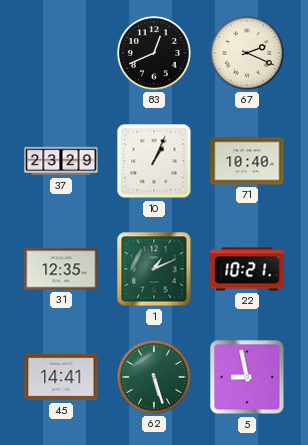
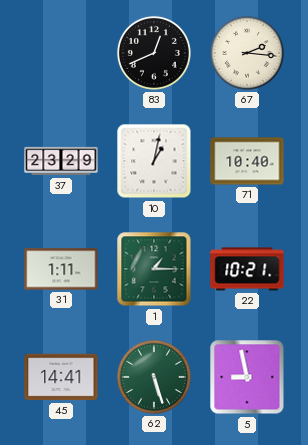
67: 2:19 -> 2:16 (247, 53)
10: 1:04 -> 1:02 (154, 161)
31: 12:35 -> 1:11 (61, 269)
1: 1:11 -> 1:15 (154, 269)
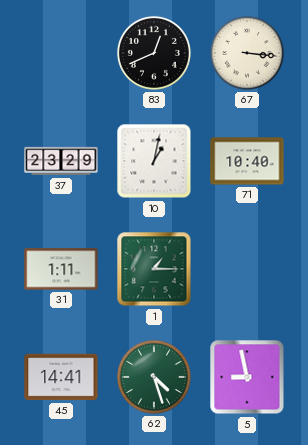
67: 2:16 -> 3:16 (247, 53)
22: 10:21 -> none (247, 269)
62: 5:27 -> 4:27 (154, 377)
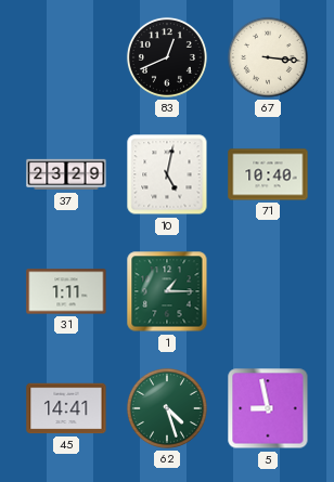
10: 1:02 -> 5:02 (167, 174)
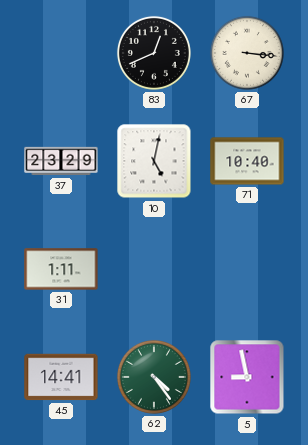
1: 1:15 -> none (167, 291)
62: 4:27 -> 4:24 (154, 377)
